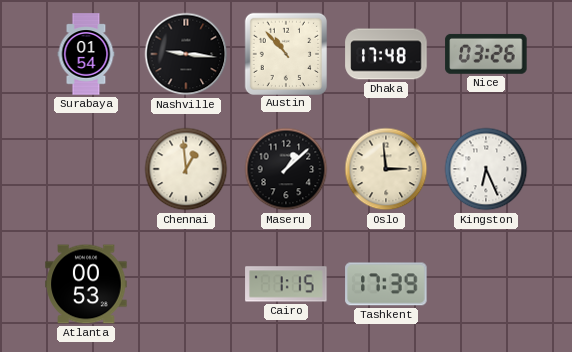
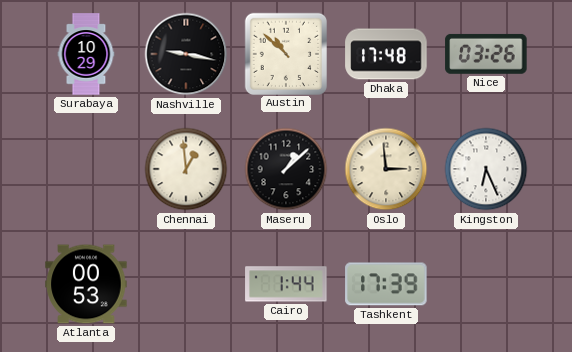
Surabaya: 01:54 -> 10:29 (86, 54)
Nashville: 9:16 -> 9:17 (186, 54)
Austin: 10:53 -> 10:52 (285, 53)
Cairo: 1:15 -> 1:44 (286, 284)
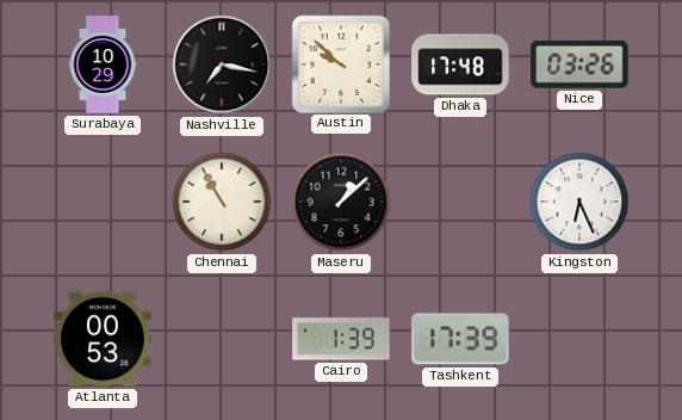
Nashville: 9:17 -> 7:17 (222, 64)
Austin: 10:52 -> 9:52 (340, 63)
Chennai: 12:59 -> 10:55 (222, 202)
Oslo: 2:59 -> none (386, 169)
Cairo: 1:44 -> 1:39 (341, 339)
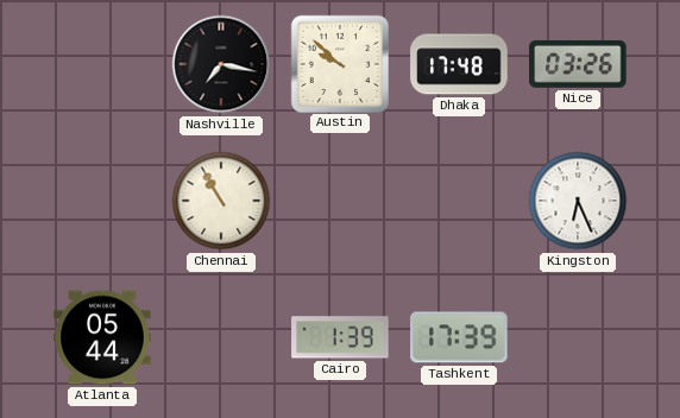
Surabaya: 10:29 -> none (103, 64)
Maseru: 1:08 -> none (341, 202)
Atlanta: 00:53 -> 05:44 (102, 337)
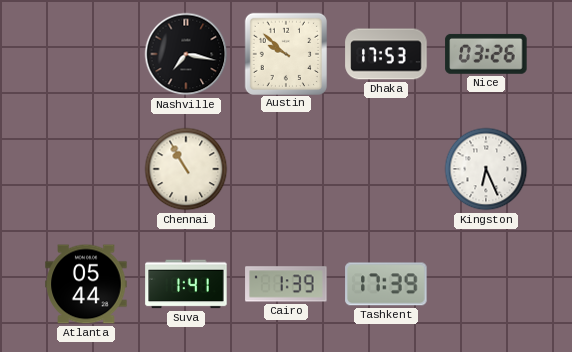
Dhaka: 17:48 -> 17:53 (386, 54)
Suva: none -> 1:41 (186, 284)
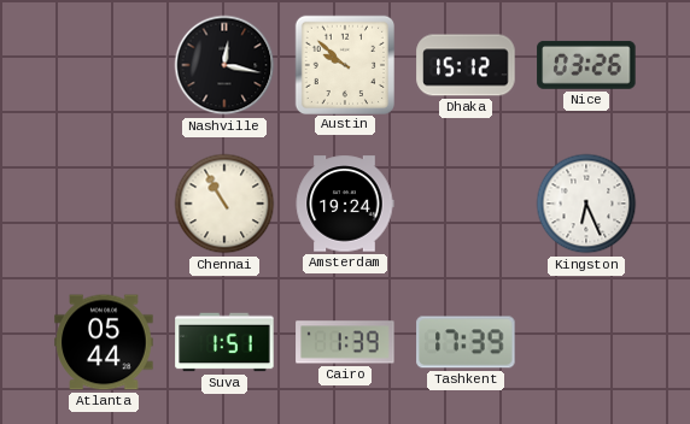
Nashville: 7:17 -> 12:17 (224, 65)
Dhaka: 17:53 -> 15:12 (466, 65)
Amsterdam: none -> 19:24 (345, 204)
Suva: 1:41 -> 1:51 (224, 342)
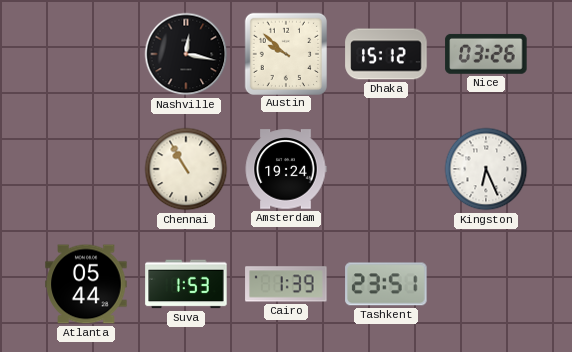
Suva: 1:51 -> 1:53 (186, 284)
Tashkent: 17:39 -> 23:51 (386, 284)
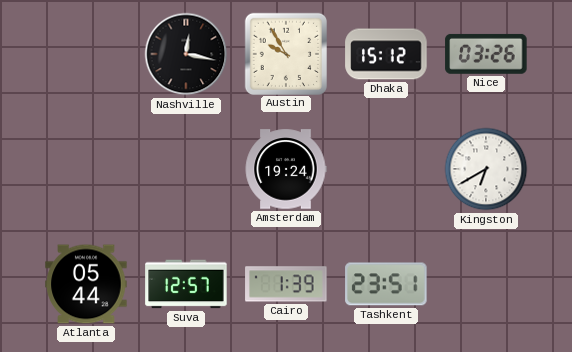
Austin: 9:52 -> 9:55 (285, 53)
Chennai: 10:55 -> none (186, 169)
Kingston: 6:26 -> 6:40 (486, 169)
Suva: 1:53 -> 12:57 (186, 284)
